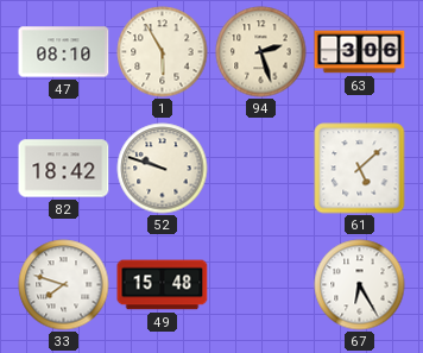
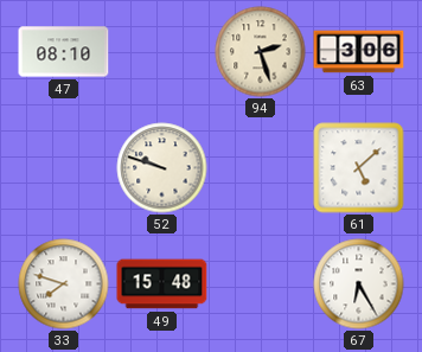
1: 5:55 -> none (163, 52)
82: 18:42 -> none (64, 169)
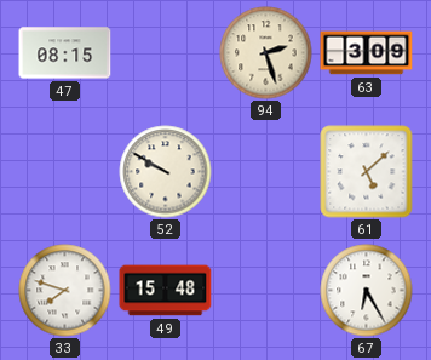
47: 08:10 -> 08:15 (65, 53)
63: 3:06 -> 3:09 (367, 53)
52: 9:48 -> 9:50 (166, 172)
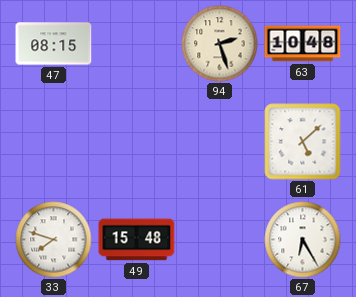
63: 3:09 -> 10:48 (303, 44)
52: 9:50 -> none (166, 172)
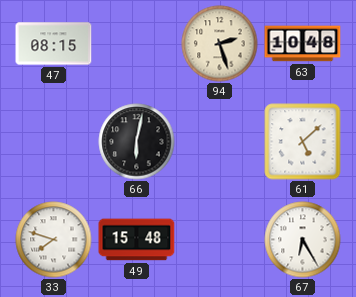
66: none -> 6:02 (137, 142)
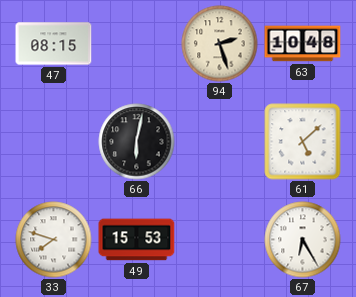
49: 15:48 -> 15:53 (137, 240)
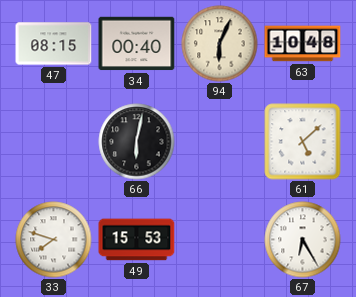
34: none -> 00:40 (137, 44)
94: 2:27 -> 6:04 (220, 44)
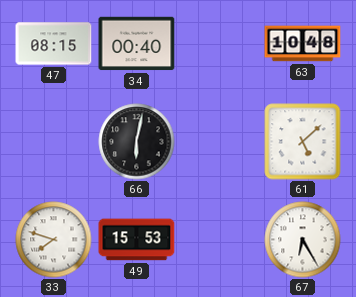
94: 6:04 -> none (220, 44)
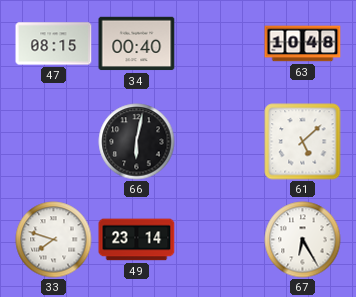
49: 15:53 -> 23:14 (137, 240)
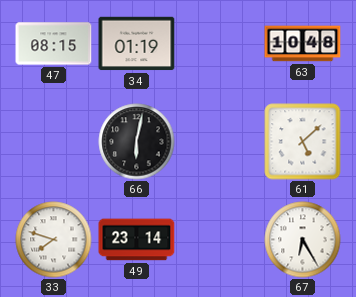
34: 00:40 -> 01:19 (137, 44)
